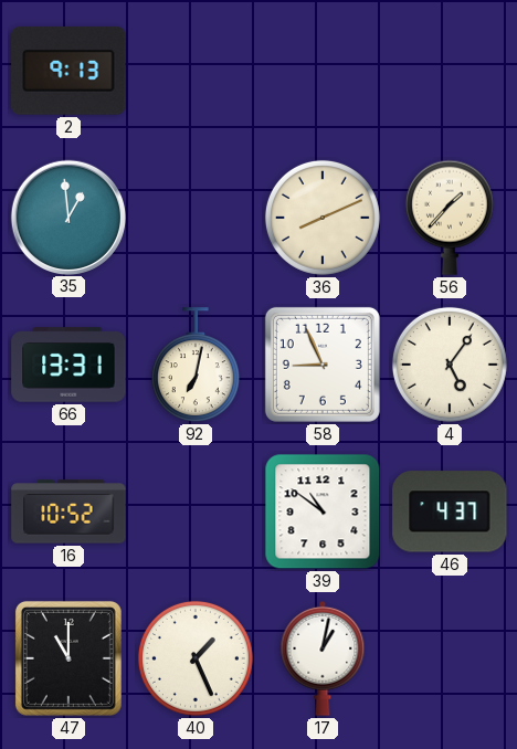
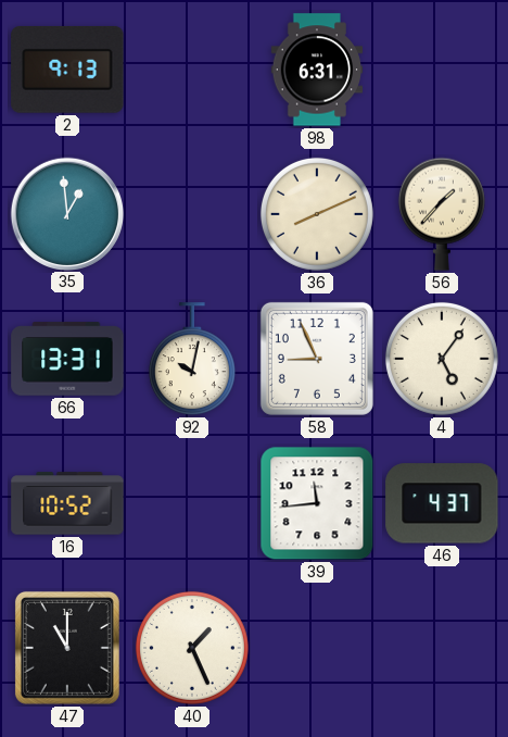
98: none -> 6:31 (317, 70)
92: 7:02 -> 10:02 (192, 360)
39: 10:51 -> 11:44 (317, 503)
17: 1:02 -> none (323, 658)
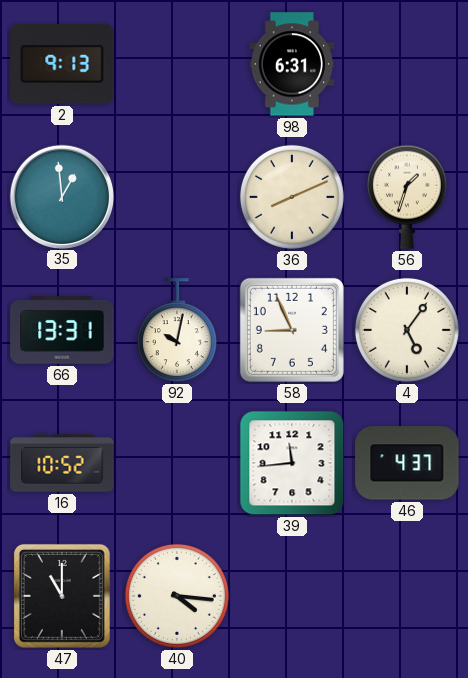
56: 1:37 -> 1:33 (407, 197)
40: 1:26 -> 4:16 (177, 596)
